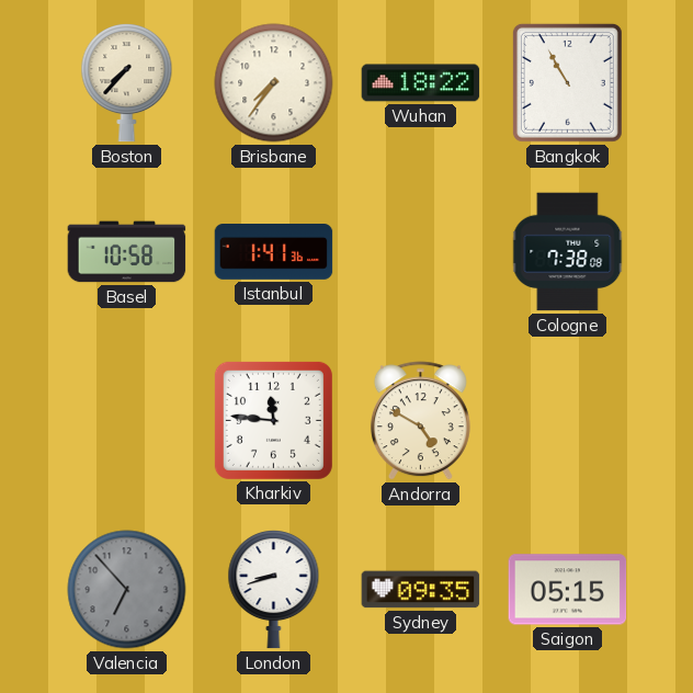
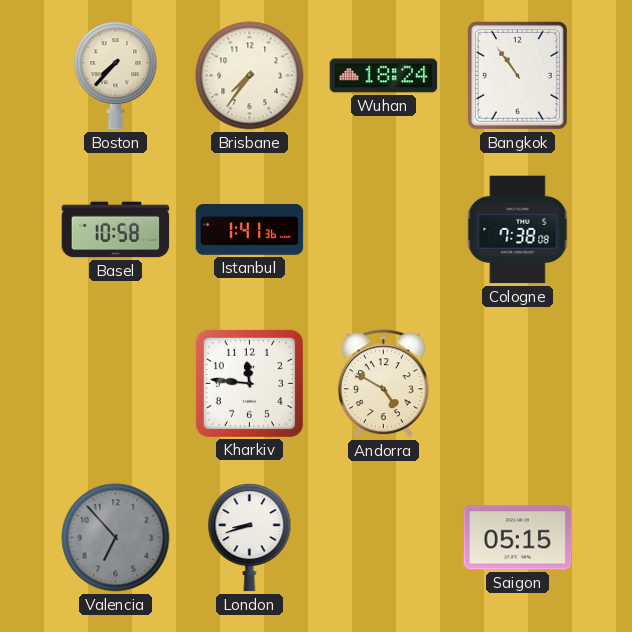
Wuhan: 18:22 -> 18:24 (384, 76)
Bangkok: 10:55 -> 10:54 (517, 75)
Sydney: 09:35 -> none (421, 590)
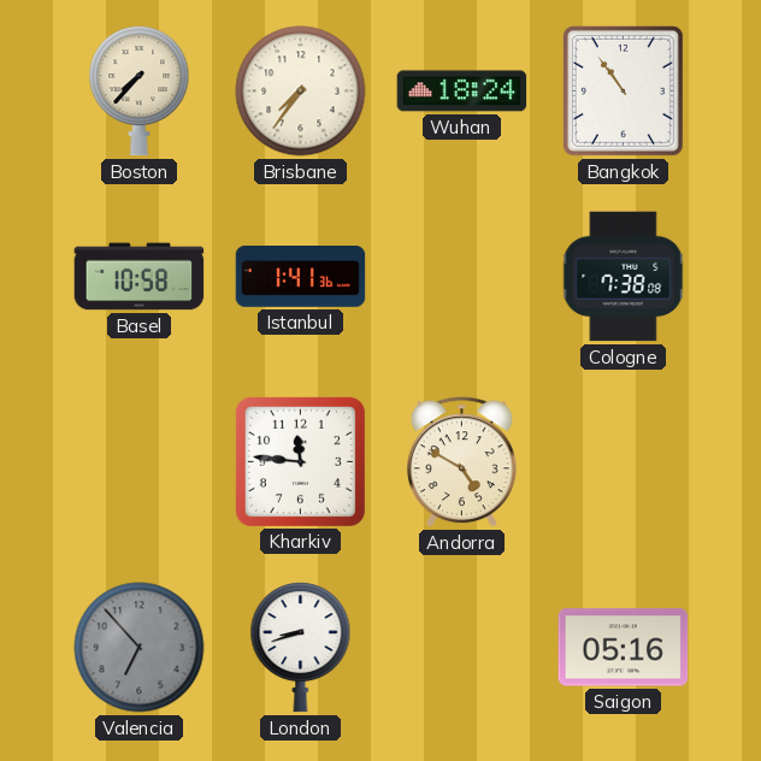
Saigon: 05:15 -> 05:16 (624, 648)
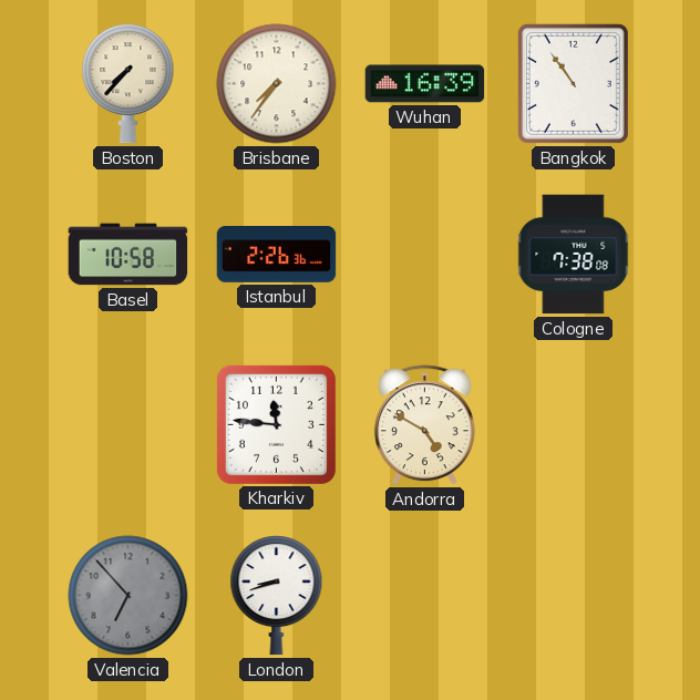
Wuhan: 18:24 -> 16:39 (425, 84)
Istanbul: 1:41 -> 2:26 (277, 255)
Saigon: 05:16 -> none (624, 648)
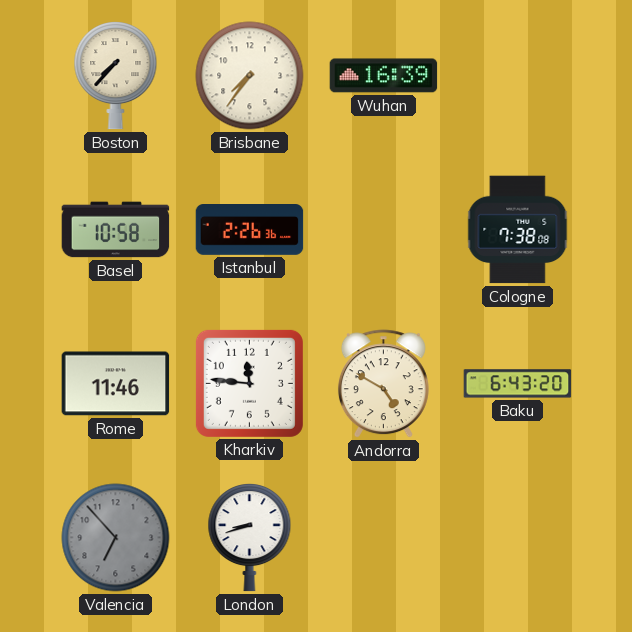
Bangkok: 10:54 -> none (573, 83)
Rome: none -> 11:46 (116, 384)
Baku: none -> 6:43 (518, 384)
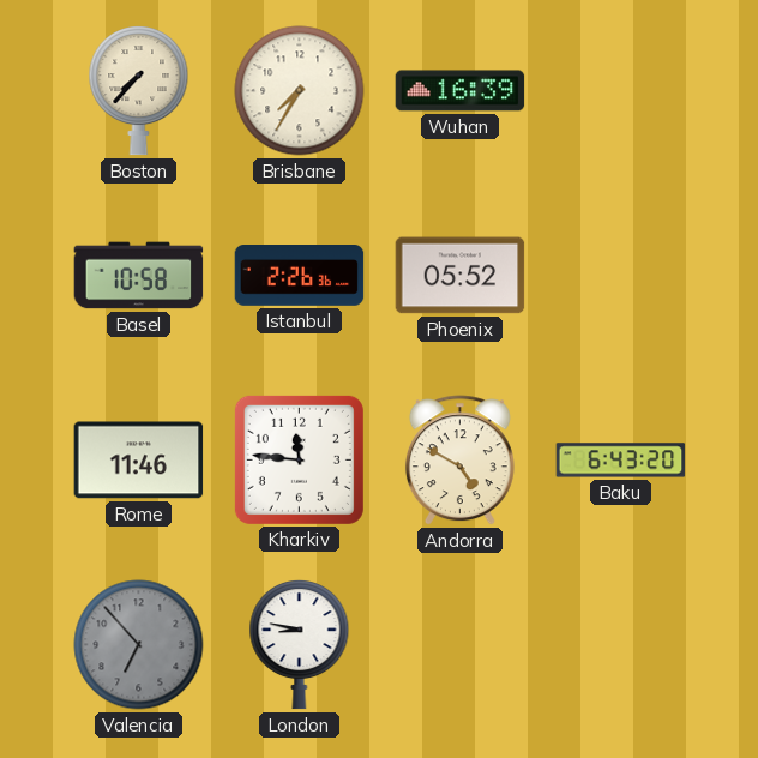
Brisbane: 7:36 -> 7:35 (300, 91)
Phoenix: none -> 05:52 (461, 276)
Cologne: 7:38 -> none (518, 230)
London: 8:42 -> 8:47 (300, 645)
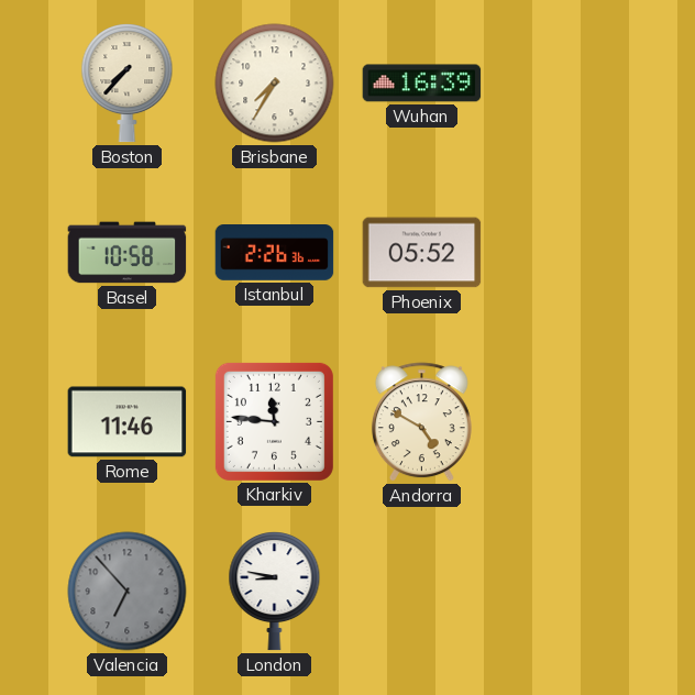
Baku: 6:43 -> none (621, 461)
